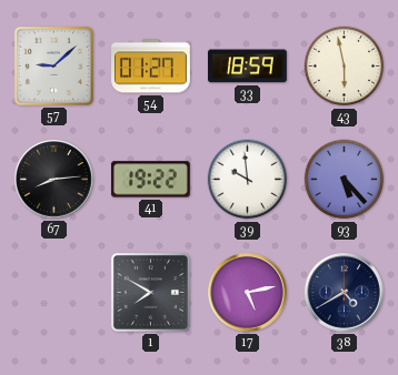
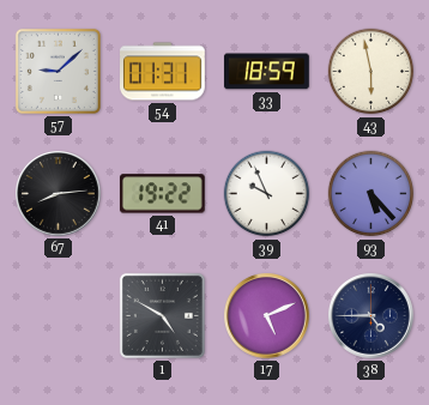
54: 01:27 -> 01:31 (163, 72)
39: 9:59 -> 9:56 (267, 194)
1: 7:50 -> 4:50 (162, 315)
17: 5:13 -> 5:11 (267, 316)
38: 4:40 -> 4:45 (371, 316)
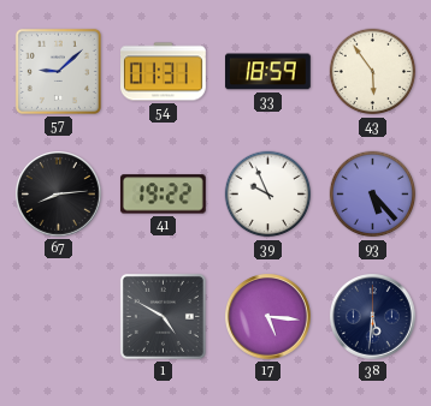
43: 5:58 -> 5:54 (373, 72)
17: 5:11 -> 5:16 (268, 317)
38: 4:45 -> 5:31 (373, 317)
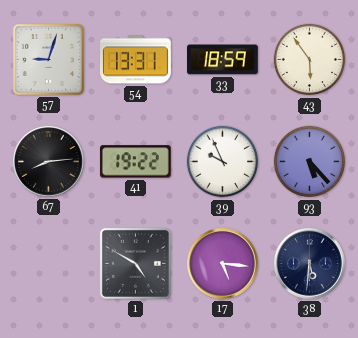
57: 9:08 -> 9:03 (48, 59)
54: 01:31 -> 13:31 (136, 60)
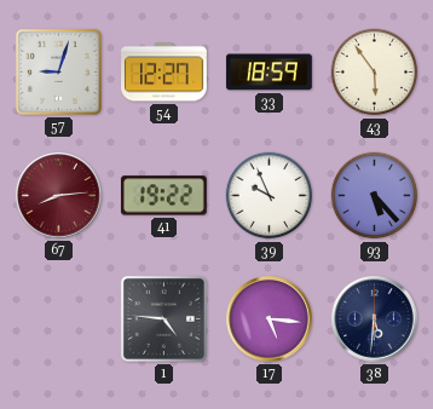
54: 13:31 -> 12:27 (164, 73)
67 dial: black -> burgundy (59, 196)
1: 4:50 -> 4:46 (163, 318)
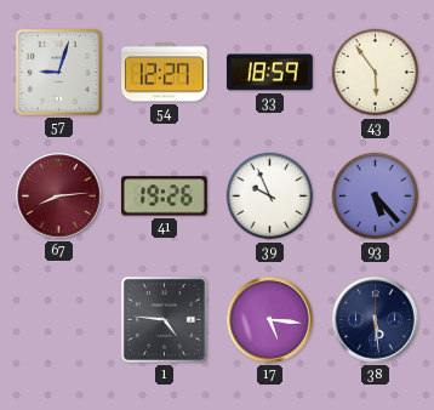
41: 19:22 -> 19:26 (164, 197)
38: 5:31 -> 5:29 (376, 320)
